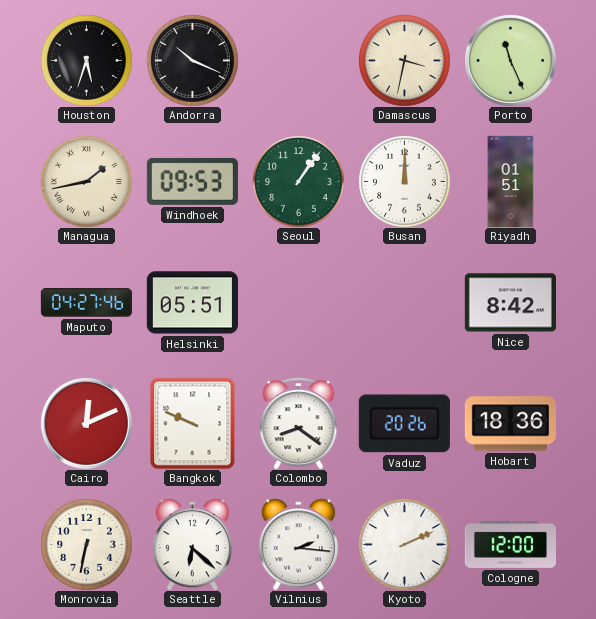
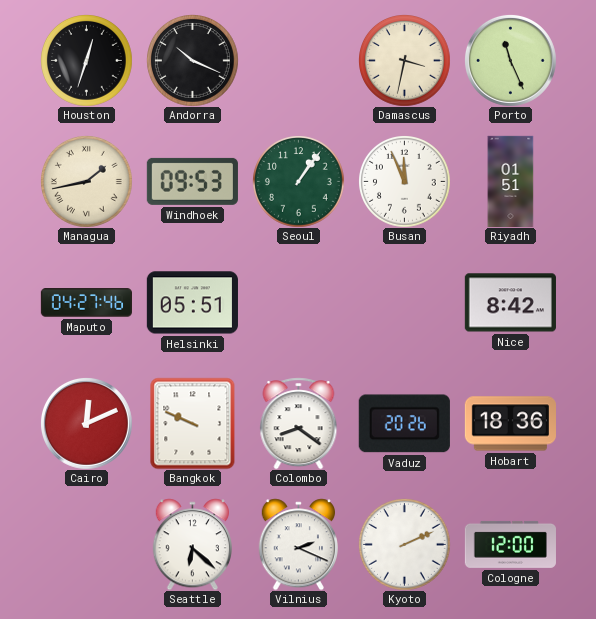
Houston: 5:33 -> 12:33 (87, 61)
Busan: 12:00 -> 11:56 (405, 182)
Monrovia: 6:32 -> none (87, 545)
Vilnius: 2:16 -> 2:19 (298, 544)
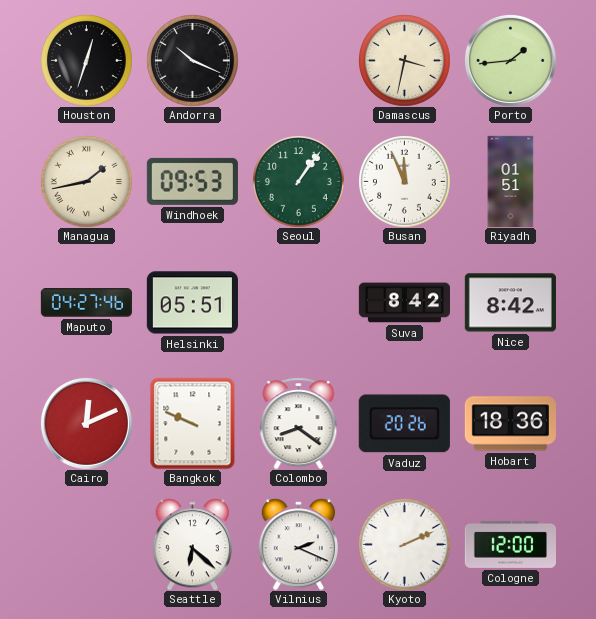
Porto: 11:26 -> 1:44 (510, 60)
Suva: none -> 8:42 (404, 303)
